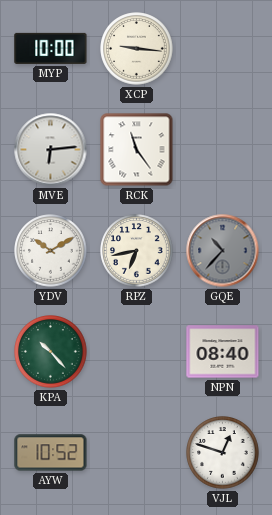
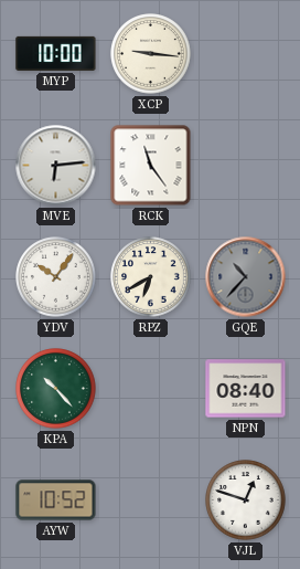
YDV: 10:10 -> 10:06 (56, 277)
RPZ: 6:43 -> 6:40 (151, 277)
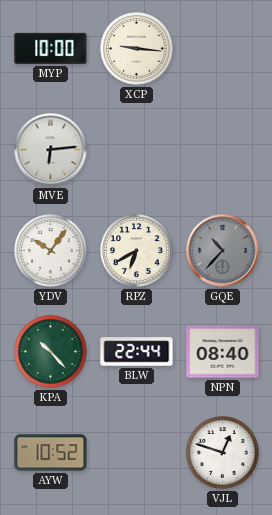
RCK: 11:24 -> none (151, 166)
BLW: none -> 22:44 (137, 352)
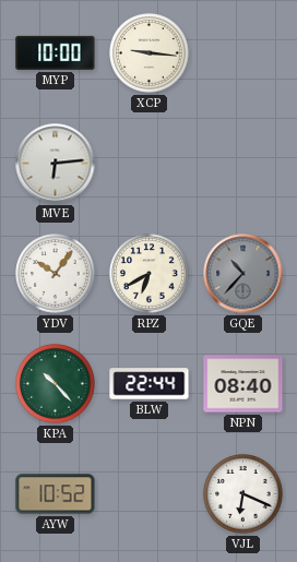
VJL: 12:48 -> 6:19 (243, 494)
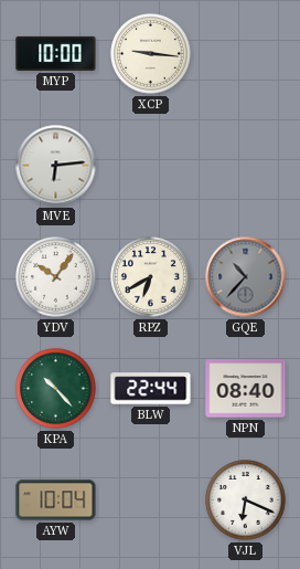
AYW: 10:52 -> 10:04 (56, 500)
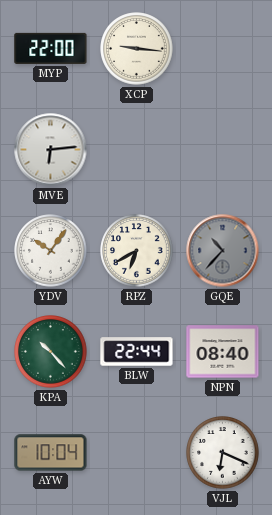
MYP: 10:00 -> 22:00 (51, 48)
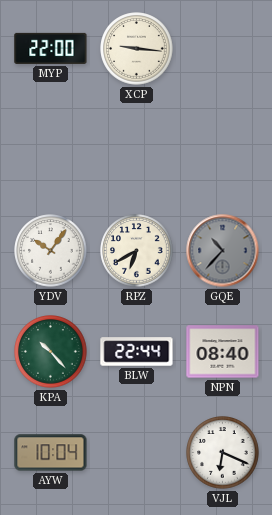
MVE: 6:14 -> none (51, 150)
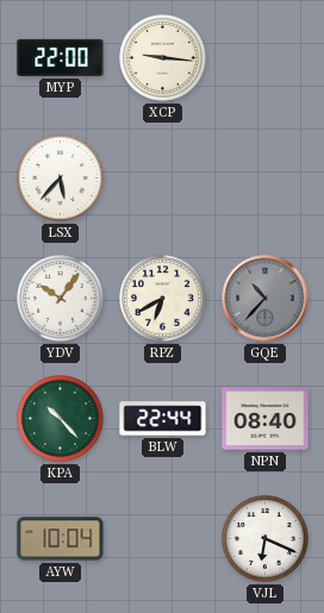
LSX: none -> 5:37 (61, 179)
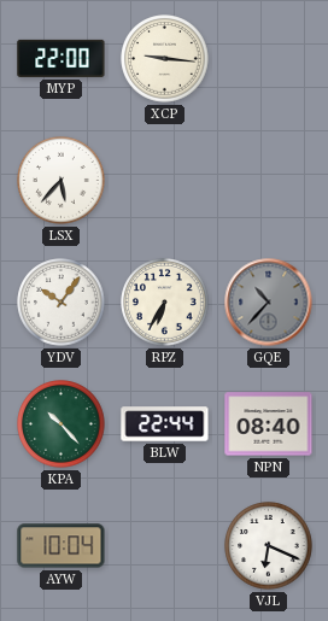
RPZ: 6:40 -> 6:35 (165, 303)
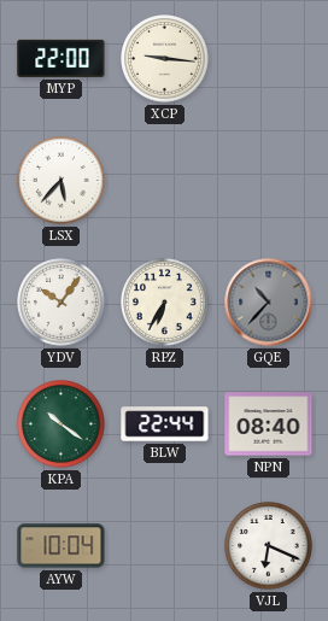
KPA: 10:23 -> 10:21 (61, 424)
